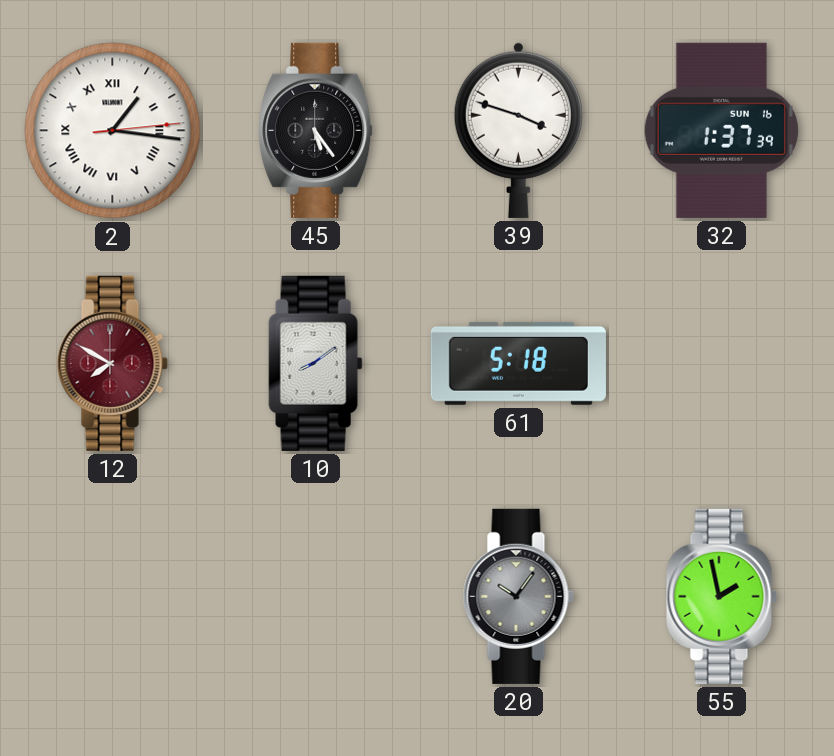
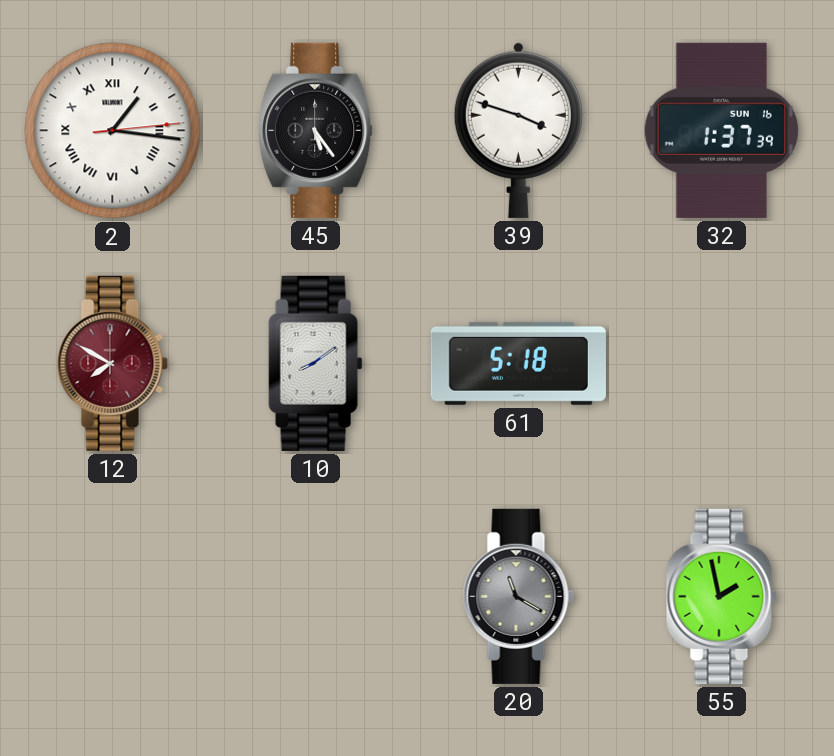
20: 10:06 -> 11:20 (518, 596)
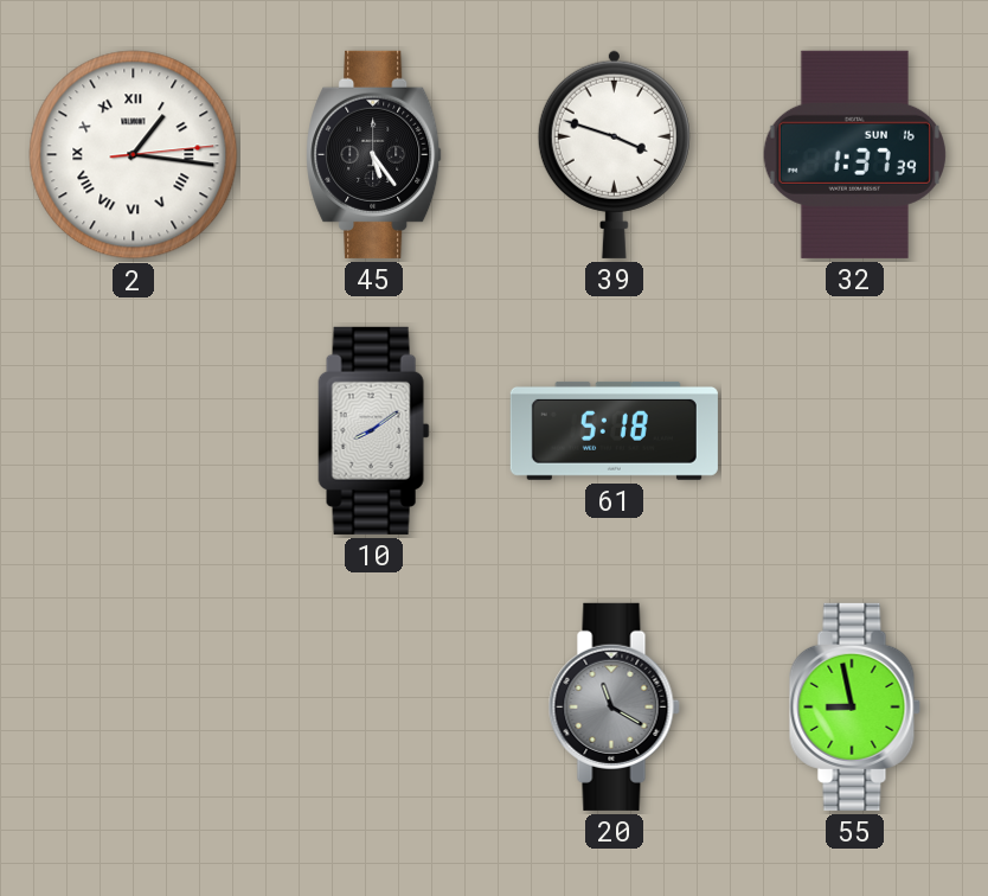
12: 7:50 -> none (112, 363)
55: 1:58 -> 8:58 (854, 706)
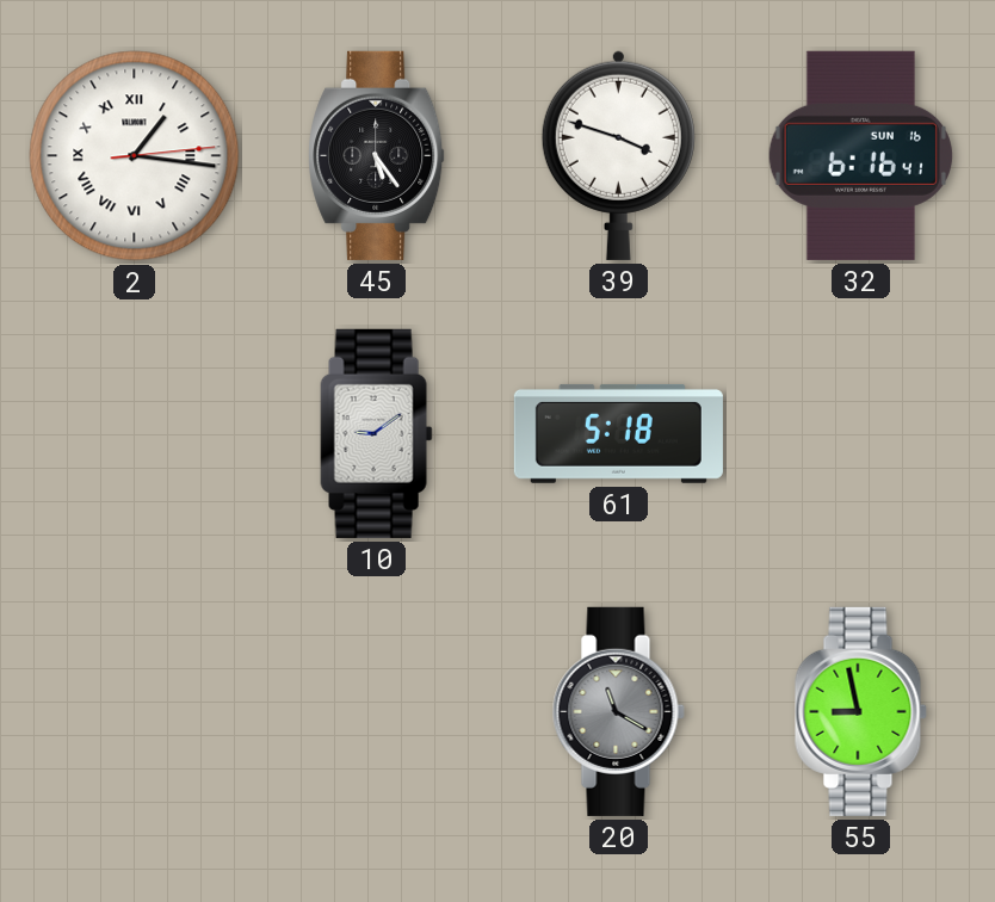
32: 1:37 -> 6:16 (860, 155)
10: 8:09 -> 9:09 (377, 433)
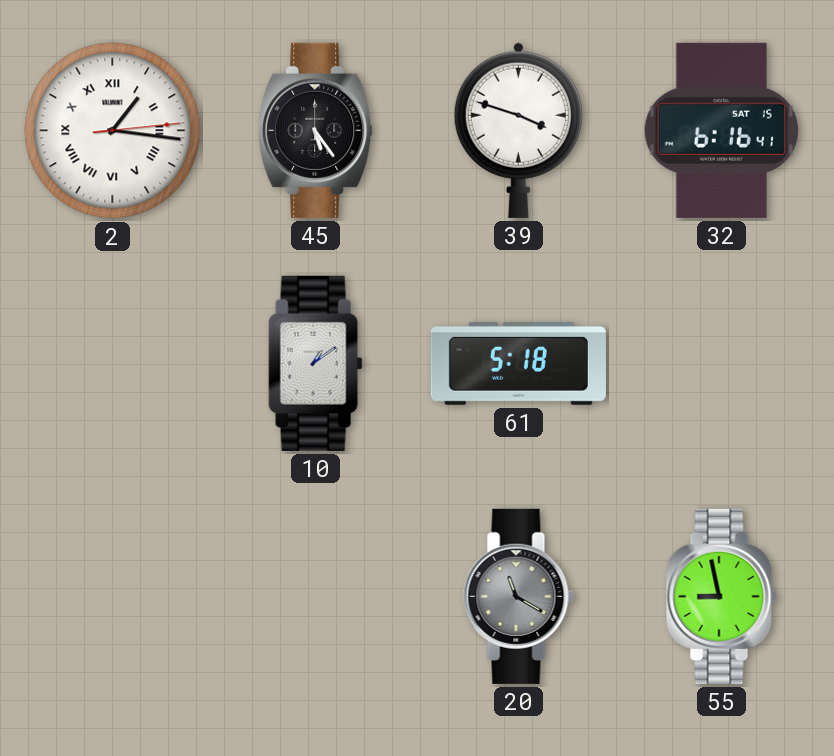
32 date: SUN 16 -> SAT 15 (721, 130)
10: 9:09 -> 1:09 (316, 363)
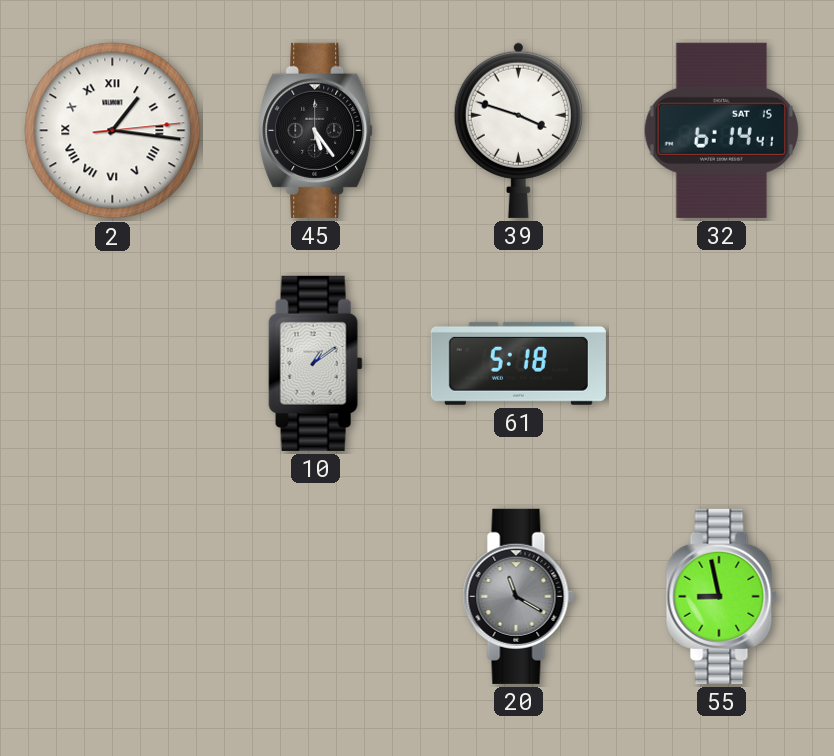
32: 6:16 -> 6:14 (721, 130)
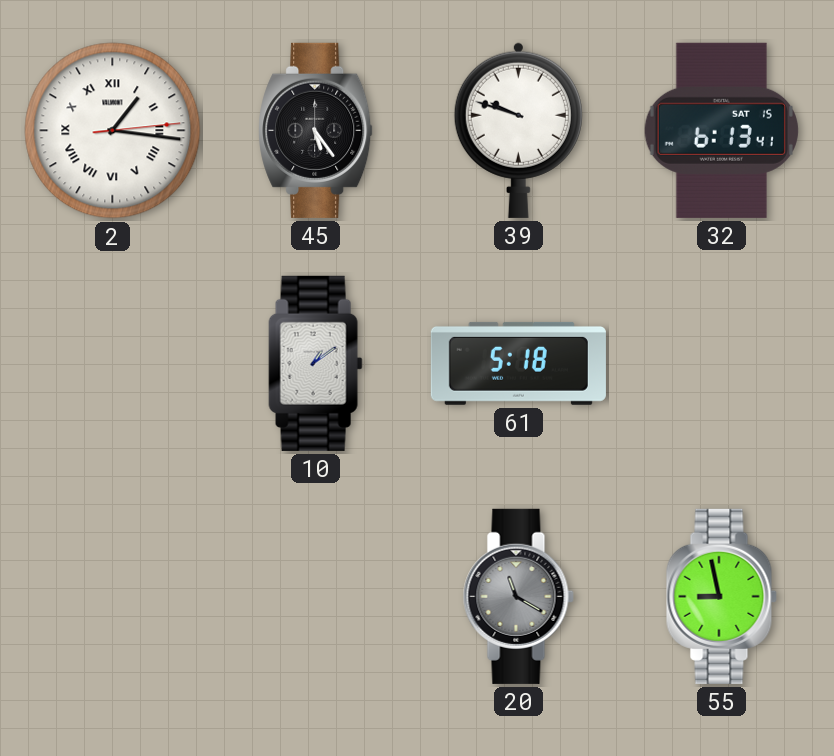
39: 3:48 -> 9:48 (518, 130)
32: 6:14 -> 6:13 (721, 130)
